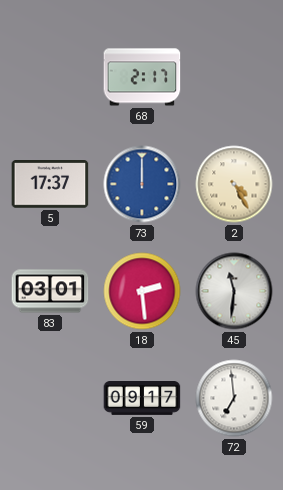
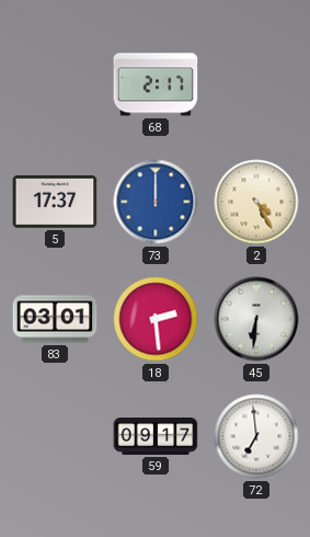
45: 11:31 -> 6:31 (256, 319)
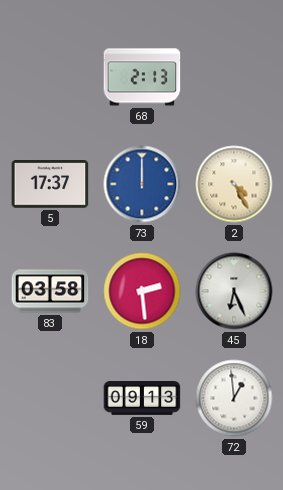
68: 2:17 -> 2:13 (142, 77)
83: 03:01 -> 03:58 (50, 291)
45: 6:31 -> 6:26 (234, 291)
59: 09:17 -> 09:13 (142, 399)
72: 6:59 -> 12:59 (234, 398)
